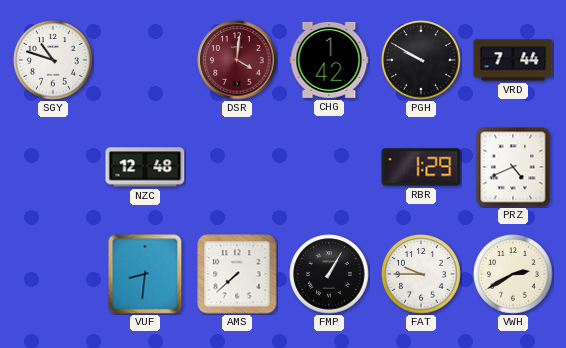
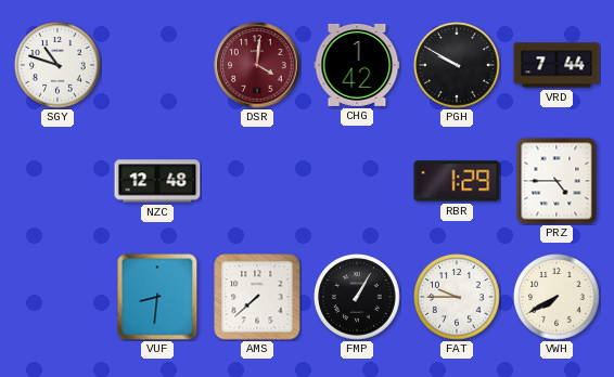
PRZ: 4:41 -> 4:45 (557, 181)
VWH: 2:40 -> 7:40 (557, 297)
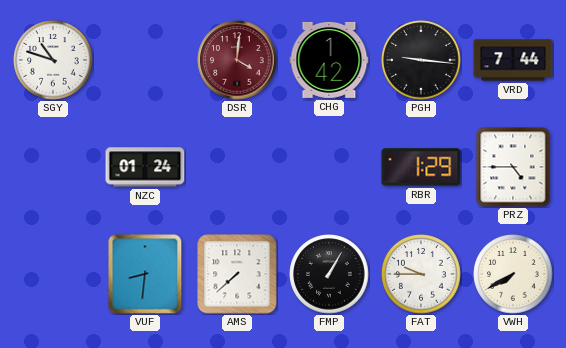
PGH: 9:50 -> 9:16 (421, 60)
NZC: 12:48 -> 01:24 (145, 167)
